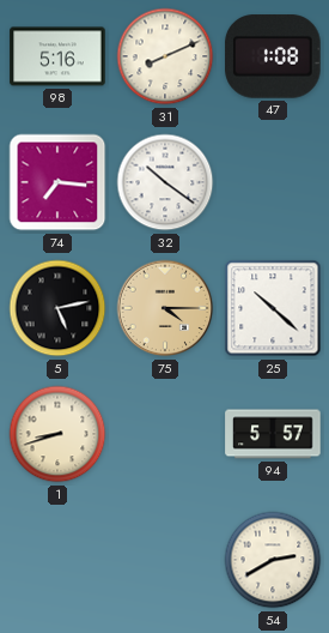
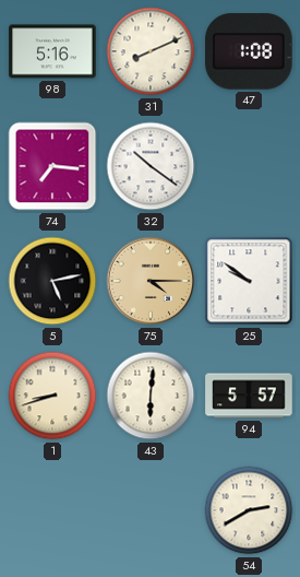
25: 10:22 -> 9:51 (249, 281)
43: none -> 6:01 (151, 396)
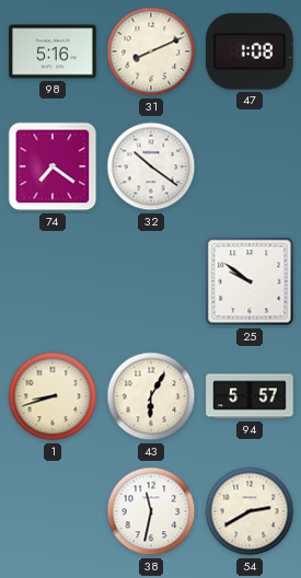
74: 7:16 -> 7:21 (53, 166)
5: 5:13 -> none (52, 281)
75: 4:15 -> none (151, 281)
43: 6:01 -> 6:05 (151, 396)
38: none -> 11:32 (151, 511)
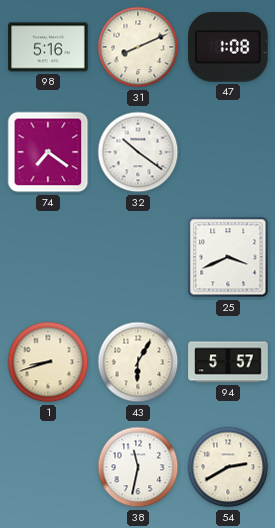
25: 9:51 -> 3:41 (228, 257)
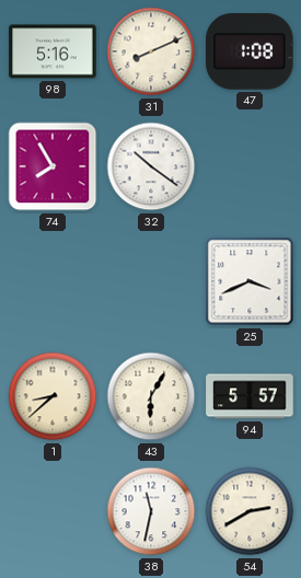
74: 7:21 -> 7:55 (53, 166)
1: 8:42 -> 8:38 (53, 396)
